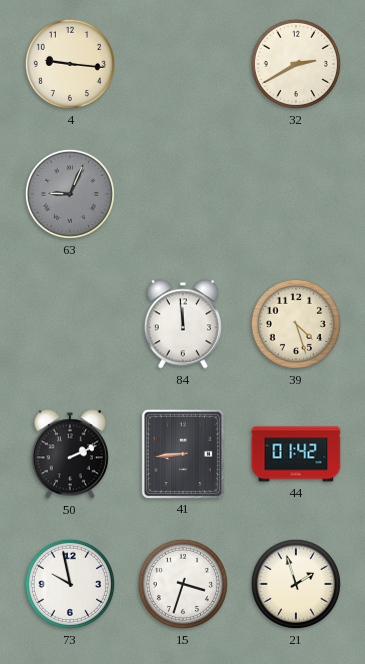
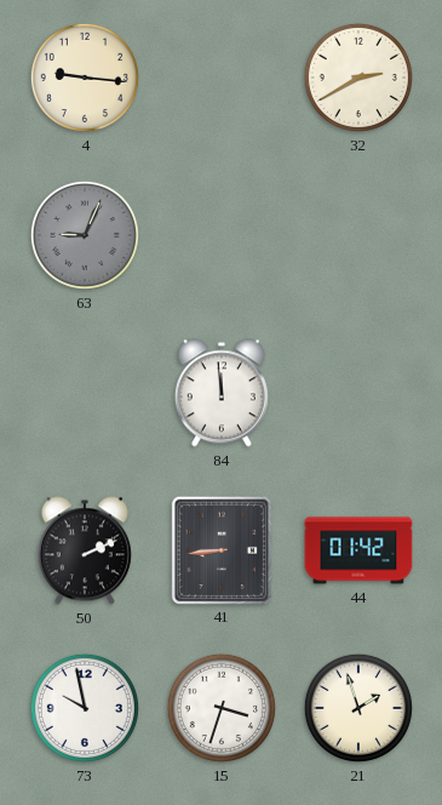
39: 4:27 -> none (296, 324)
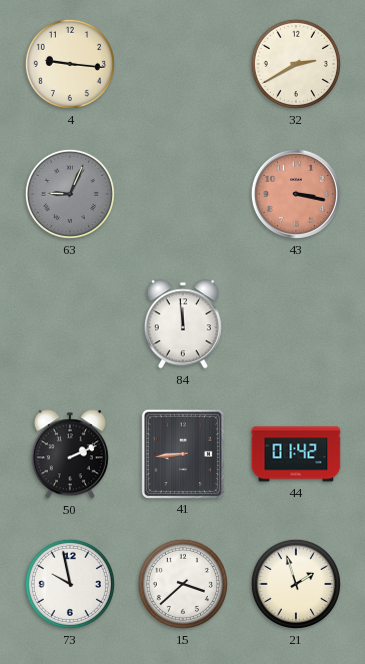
43: none -> 3:17 (296, 194)
15: 3:33 -> 3:38 (183, 584)
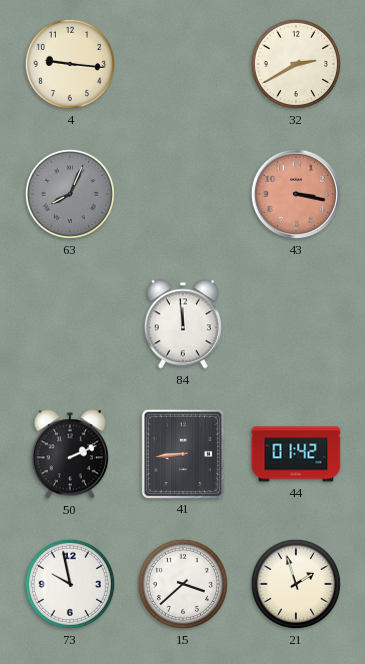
63: 9:04 -> 8:04 (70, 194)
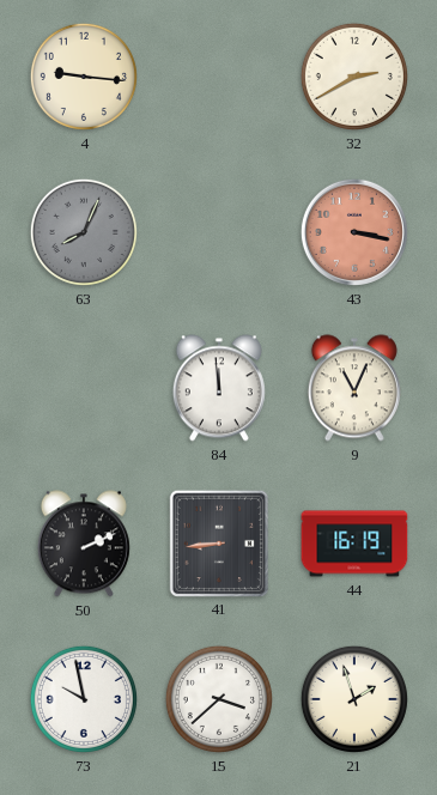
9: none -> 11:04 (354, 388)
44: 01:42 -> 16:19 (354, 544)
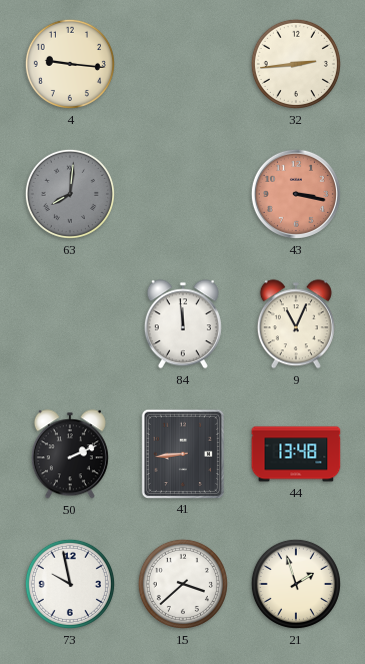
32: 2:40 -> 2:44 (296, 64)
63: 8:04 -> 8:01 (70, 194)
44: 16:19 -> 13:48 (296, 454)
